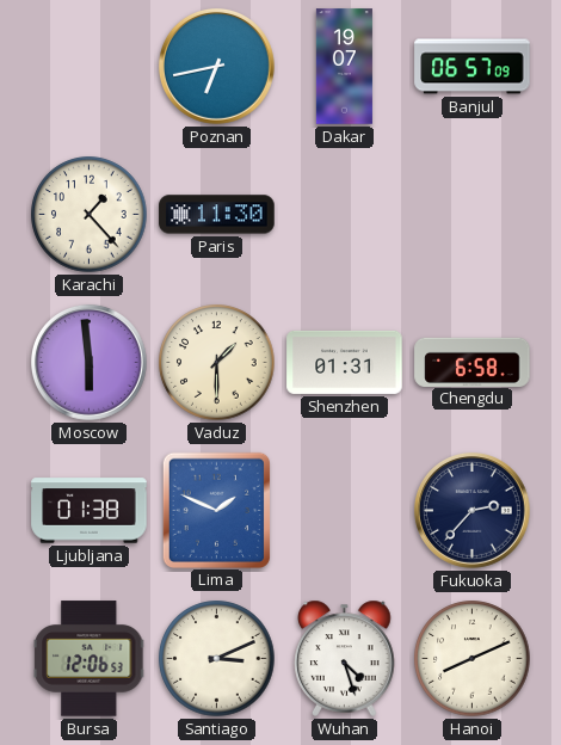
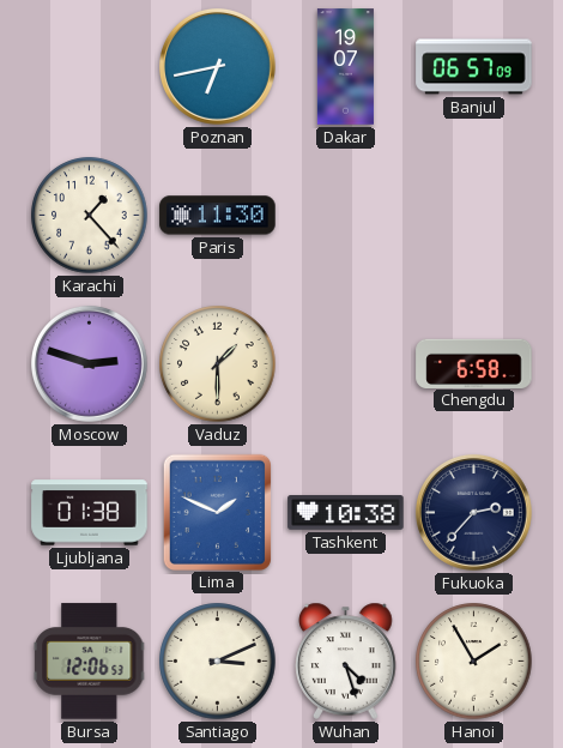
Moscow: 5:59 -> 2:48 (89, 363)
Shenzhen: 01:31 -> none (345, 362)
Tashkent: none -> 10:38 (346, 513)
Hanoi: 8:11 -> 1:55 (474, 662)
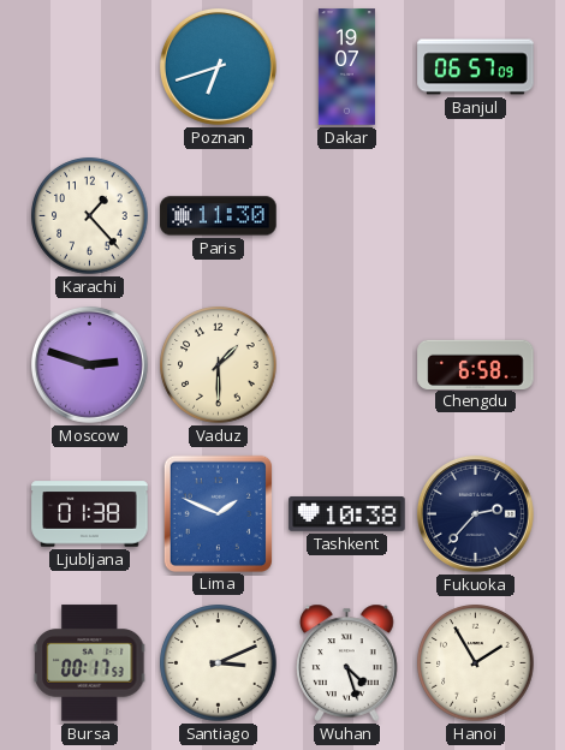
Poznan: 6:43 -> 6:42 (218, 66)
Bursa: 12:06 -> 00:17 (90, 663)
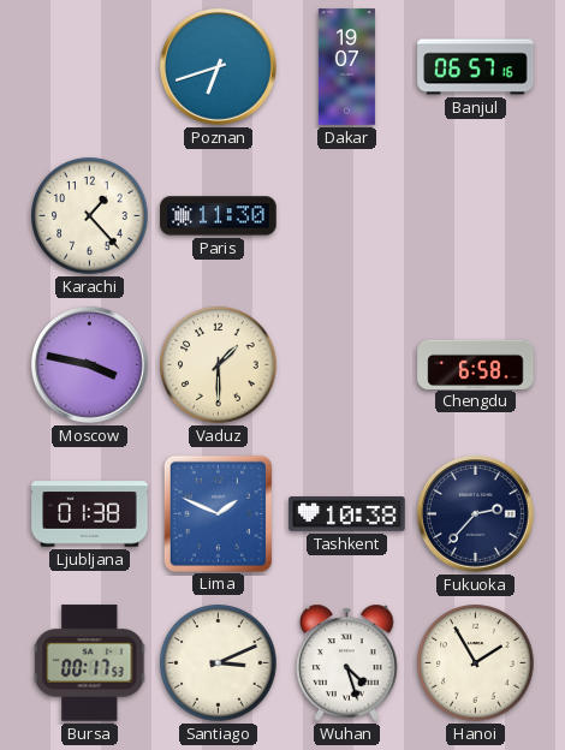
Banjul: 06:57:09 -> 06:57:16 (476, 67)
Moscow: 2:48 -> 3:47 (89, 364)
